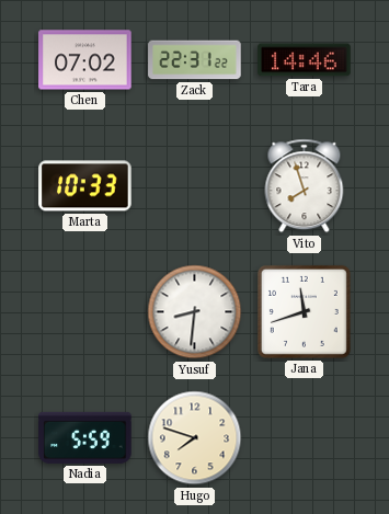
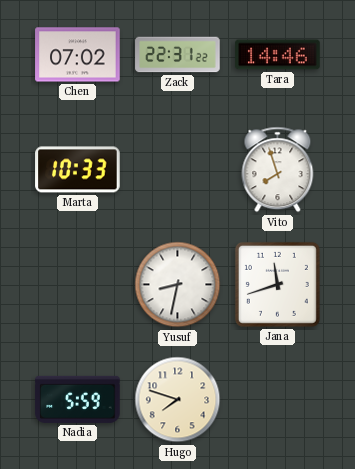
Yusuf: 8:31 -> 8:32 (178, 285)
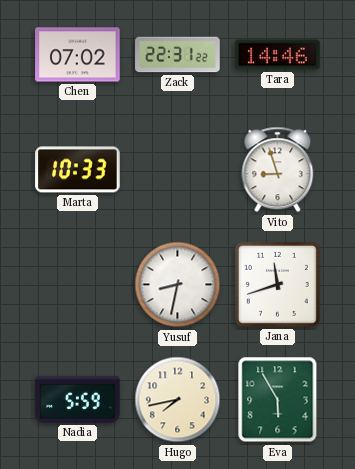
Vito: 7:57 -> 8:57 (278, 170)
Hugo: 7:48 -> 7:43 (178, 400)
Eva: none -> 5:55 (278, 400)
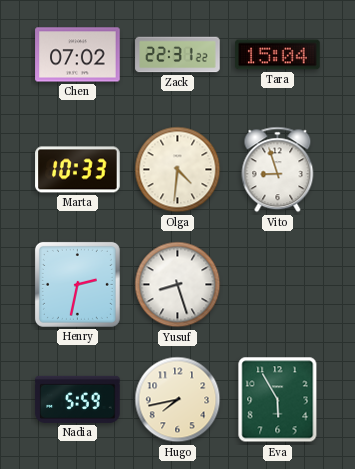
Tara: 14:46 -> 15:04 (278, 55)
Olga: none -> 4:31 (178, 170)
Henry: none -> 2:32 (77, 284)
Yusuf: 8:32 -> 8:27 (178, 285)
Jana: 11:42 -> none (277, 284)
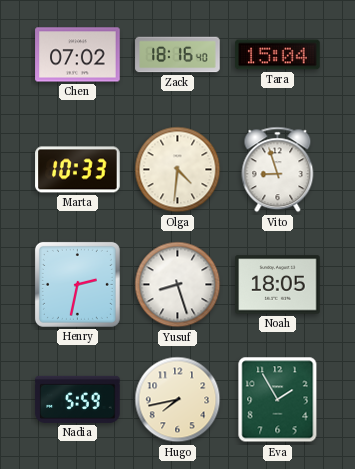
Zack: 22:31 -> 18:16 (178, 55)
Noah: none -> 18:05 (278, 285)
Eva: 5:55 -> 1:55 (278, 400)
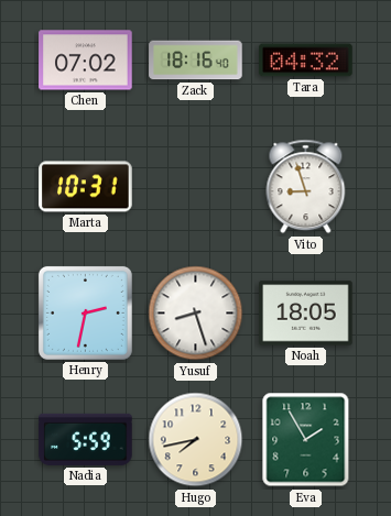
Tara: 15:04 -> 04:32 (306, 61)
Marta: 10:33 -> 10:31 (86, 187)
Olga: 4:31 -> none (178, 170)
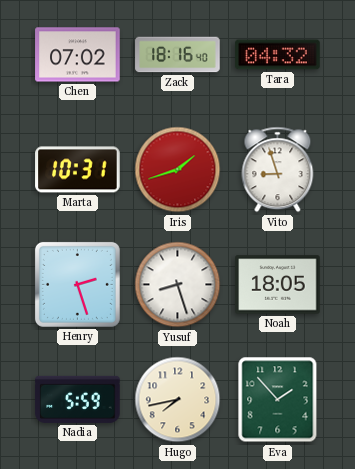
Iris: none -> 1:42 (178, 170)
Henry: 2:32 -> 2:27 (77, 284)
Eva: 1:55 -> 1:53 (278, 400)
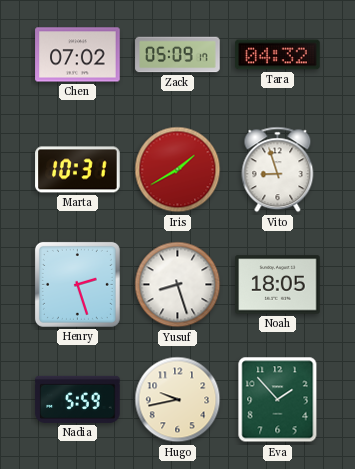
Zack: 18:16 -> 05:09 (178, 55)
Iris: 1:42 -> 1:40 (178, 170)
Hugo: 7:43 -> 9:43 (178, 400)
